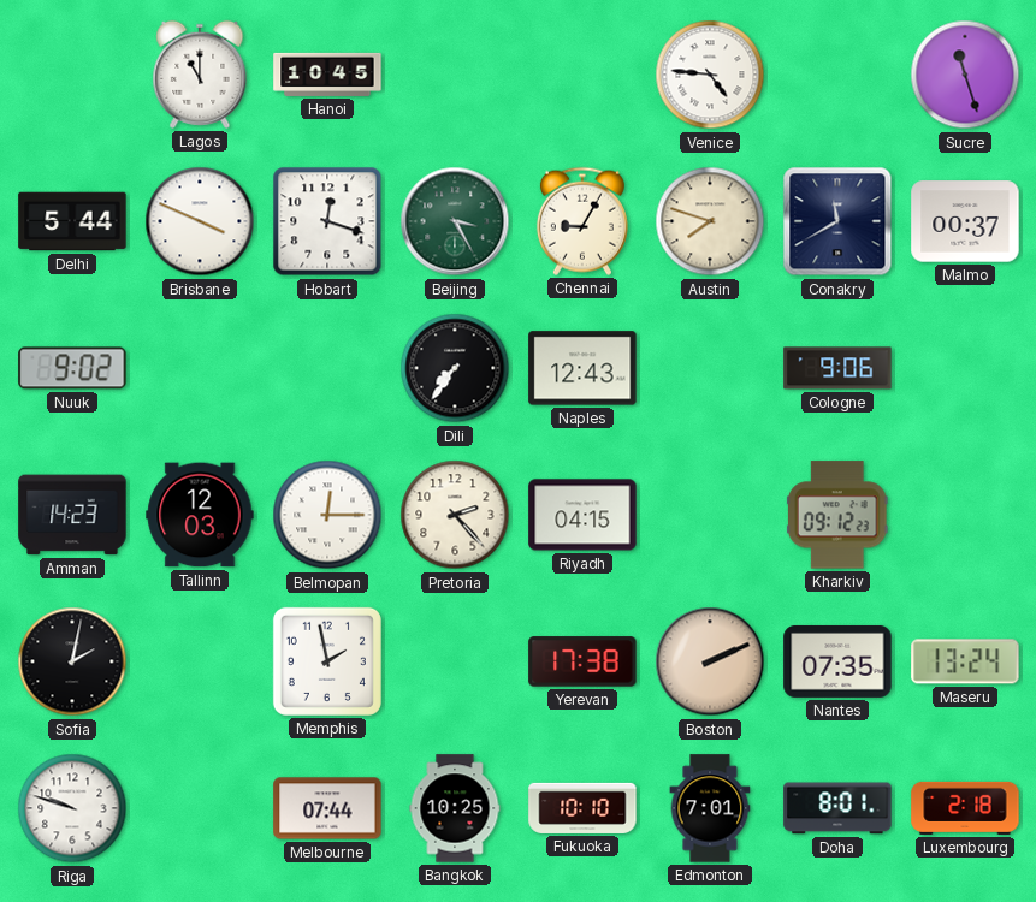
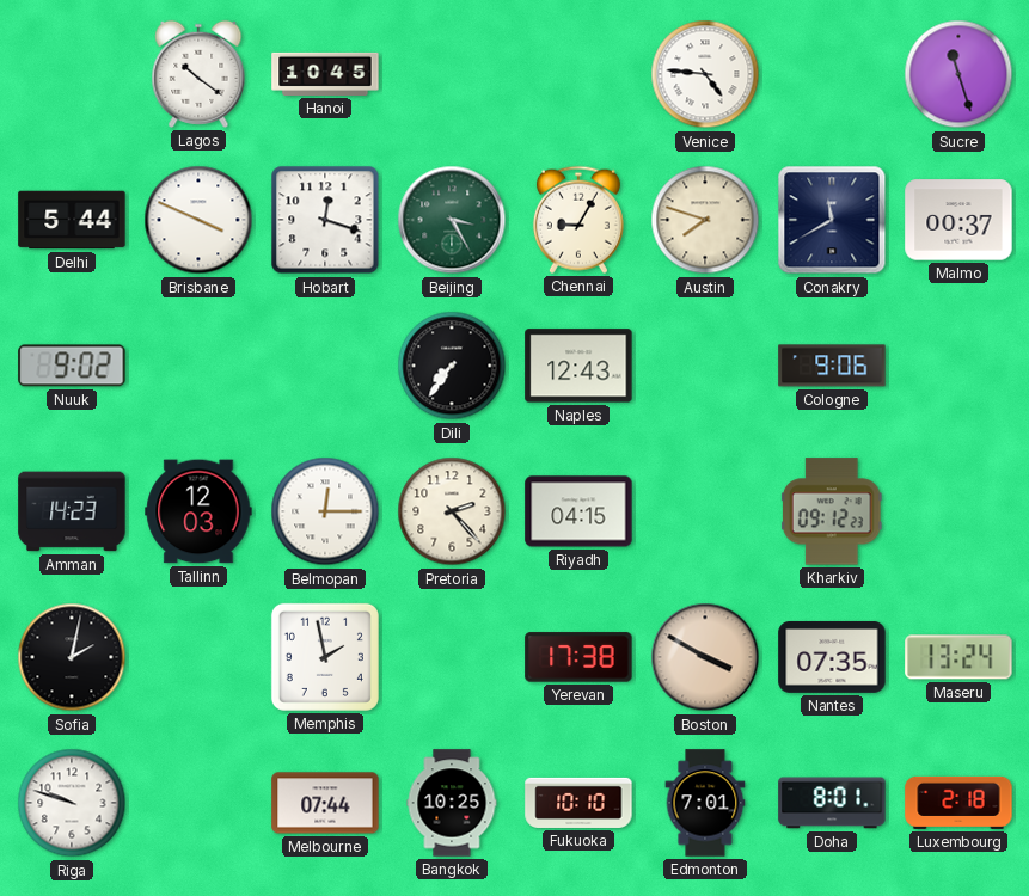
Lagos: 11:00 -> 10:21 (198, 74)
Boston: 2:11 -> 3:50 (705, 657)
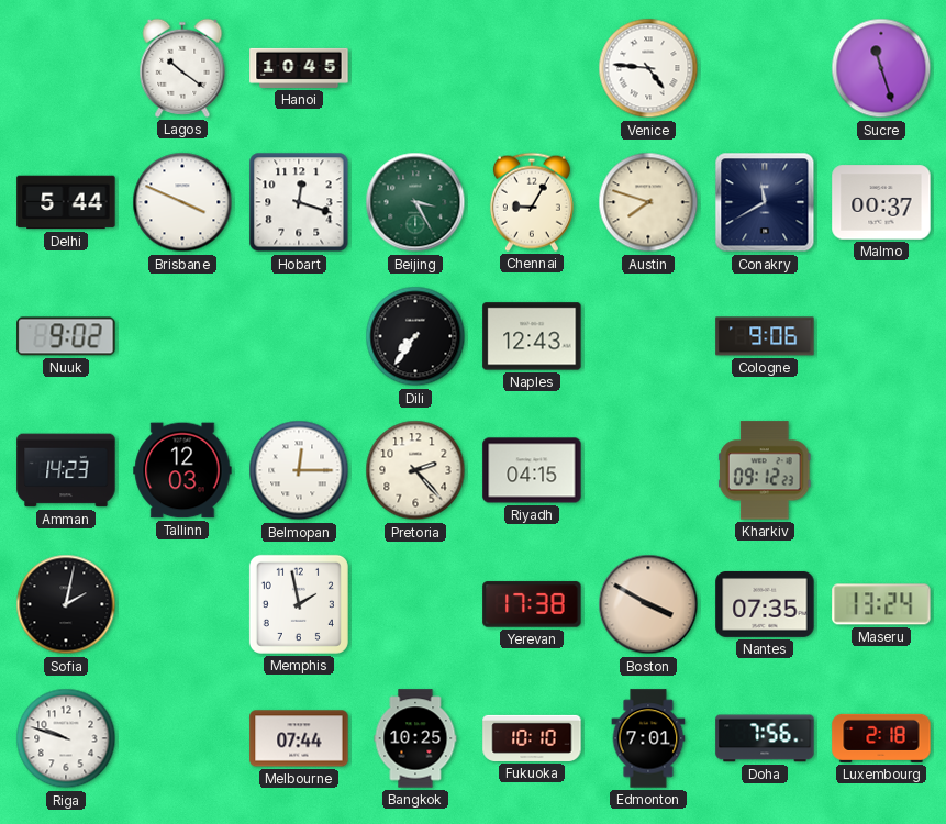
Doha: 8:01 -> 7:56 (765, 738)
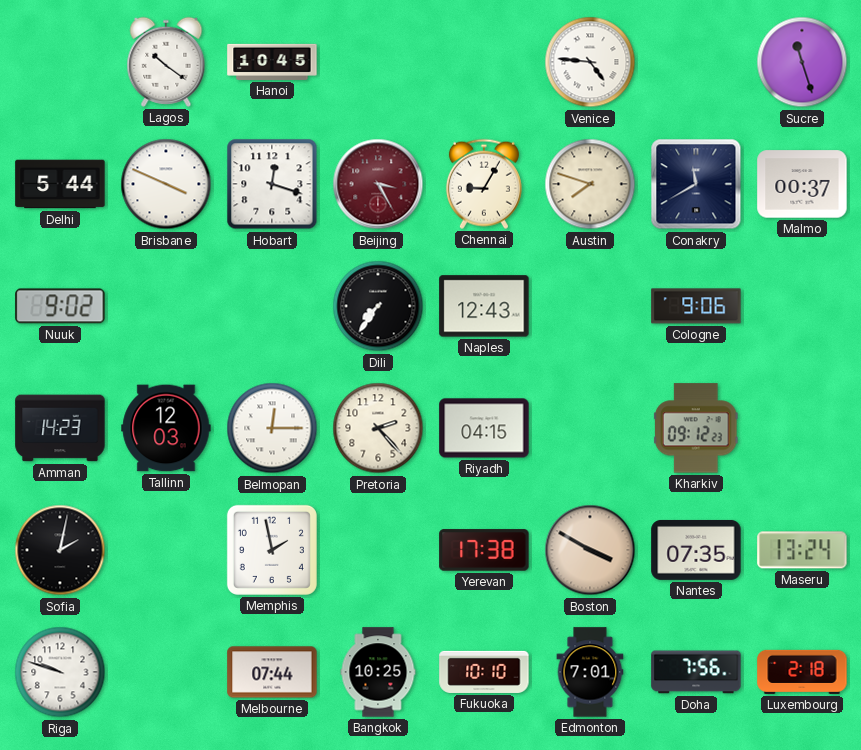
Beijing dial: green -> burgundy (378, 184)
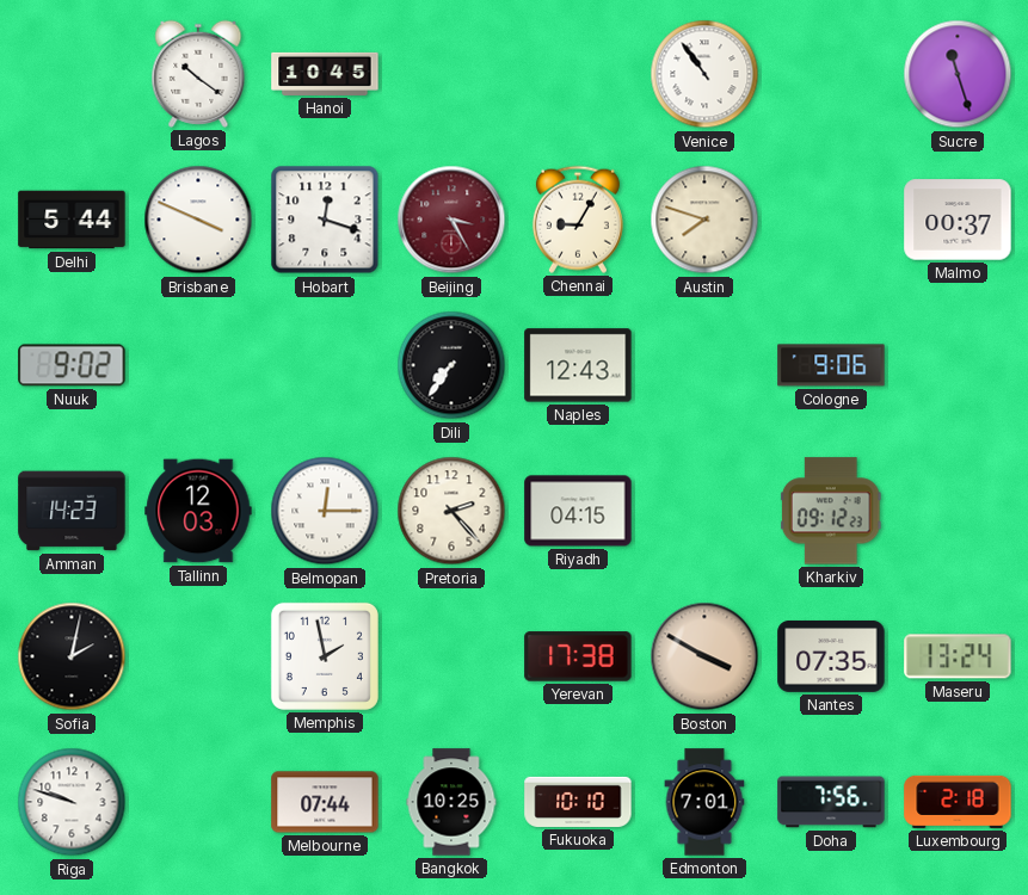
Venice: 4:46 -> 10:54 (704, 74)
Conakry: 11:40 -> none (696, 184)
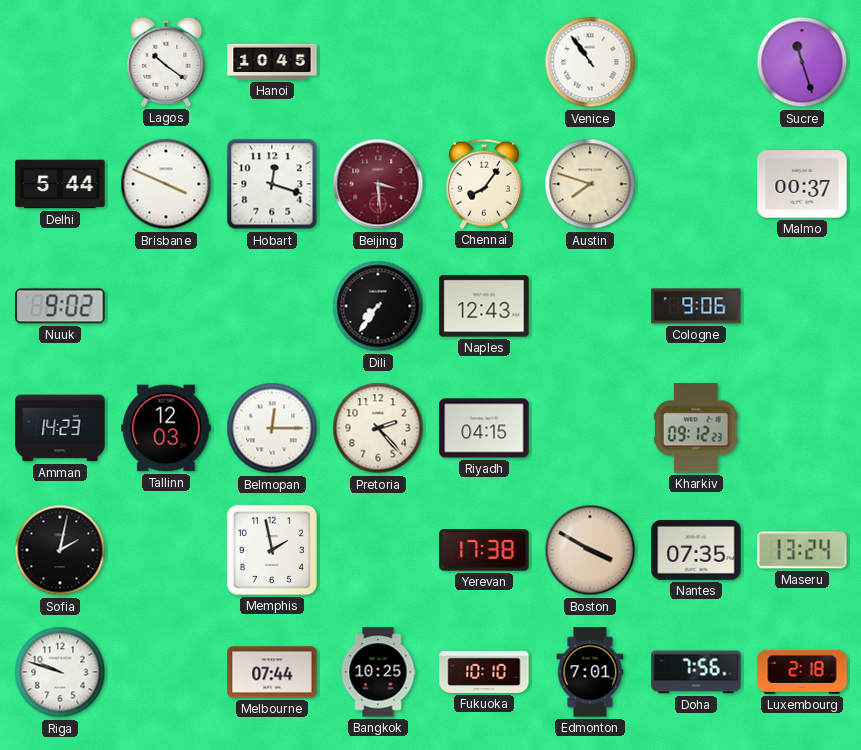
Beijing: 3:25 -> 3:29 (378, 184)
Chennai: 9:05 -> 8:06 (484, 184)
